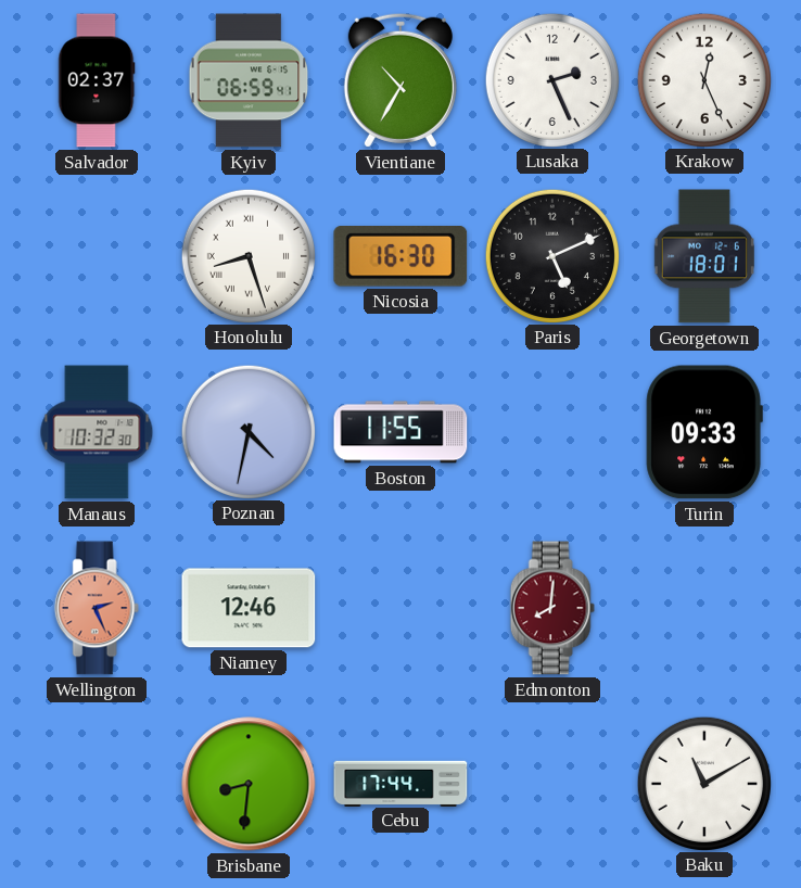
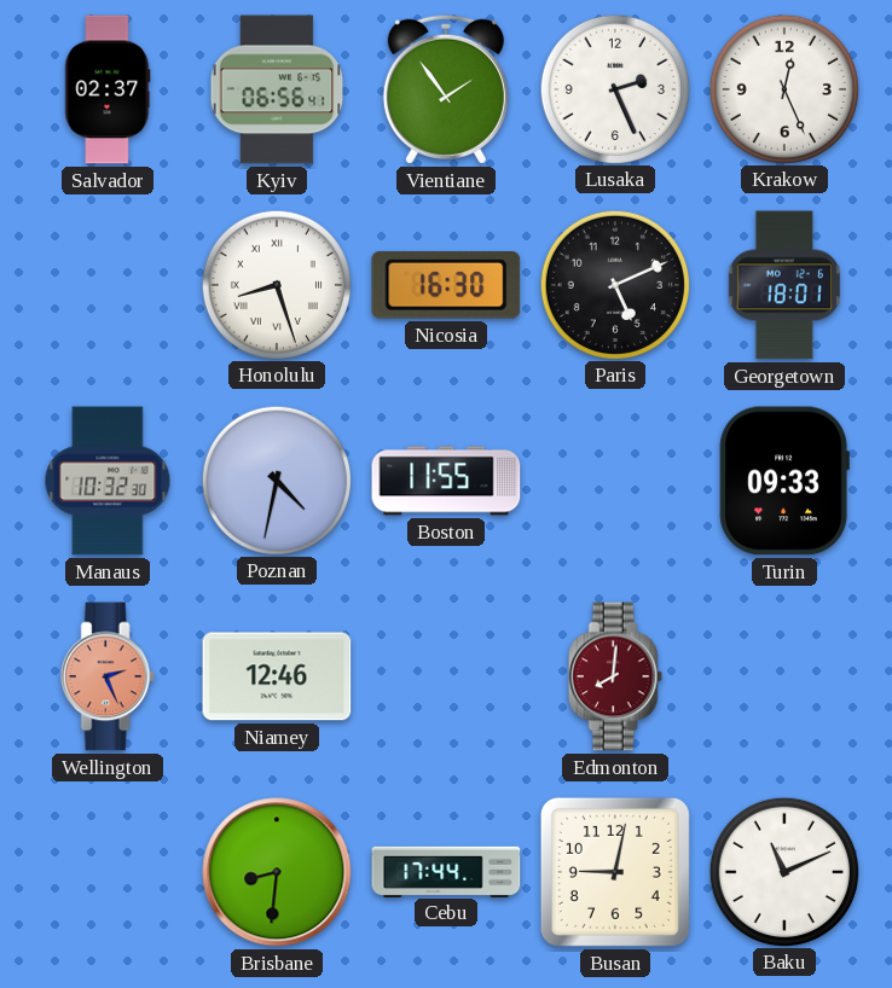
Kyiv: 06:59 -> 06:56 (277, 89)
Vientiane: 10:35 -> 1:54 (446, 89)
Busan: none -> 9:02 (615, 872)
Baku: 11:10 -> 11:11 (783, 871)
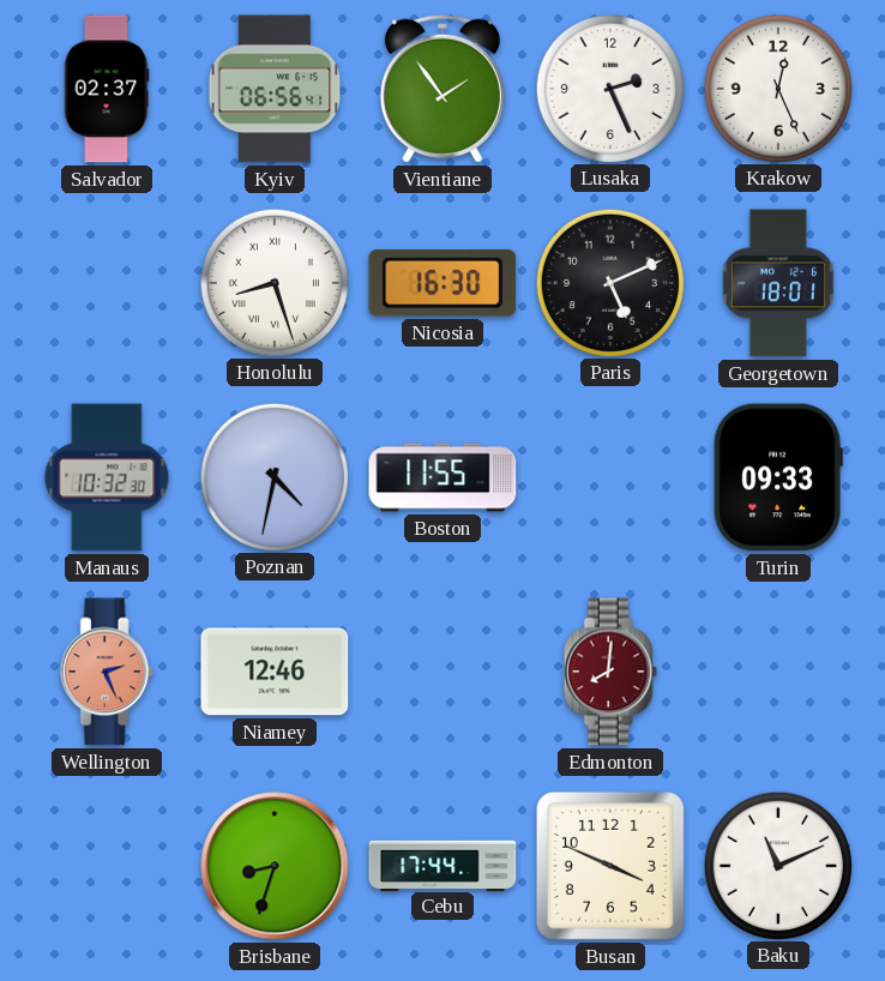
Brisbane: 8:31 -> 8:33 (275, 866)
Busan: 9:02 -> 3:49 (610, 866)
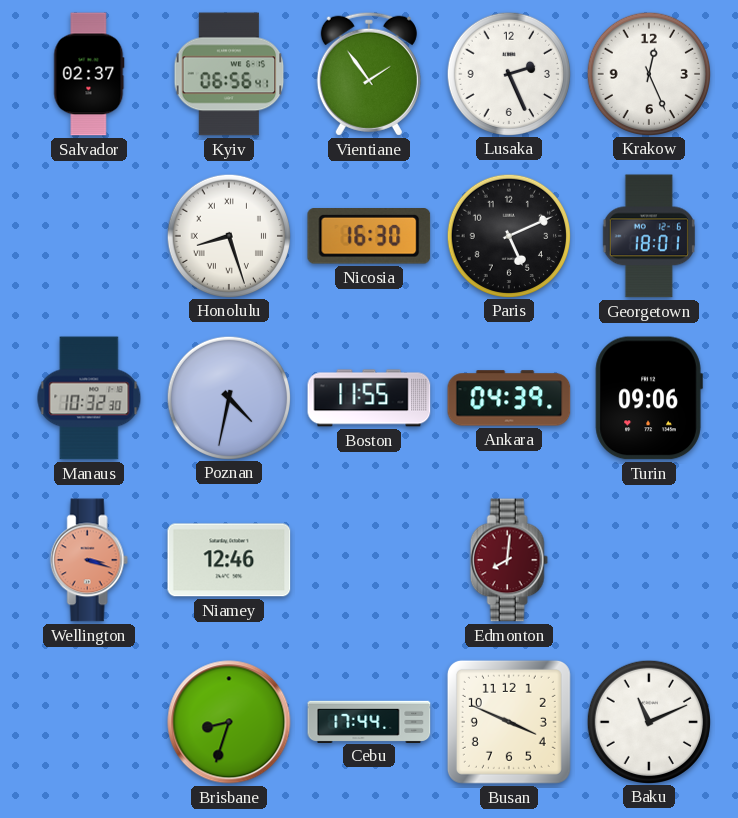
Ankara: none -> 04:39 (509, 398)
Turin: 09:33 -> 09:06 (649, 398)
Wellington: 2:26 -> 3:18 (89, 560)
